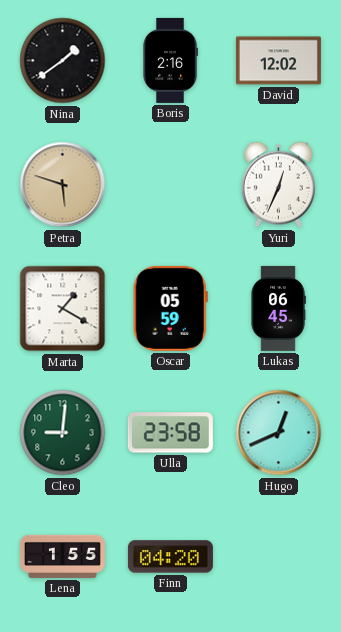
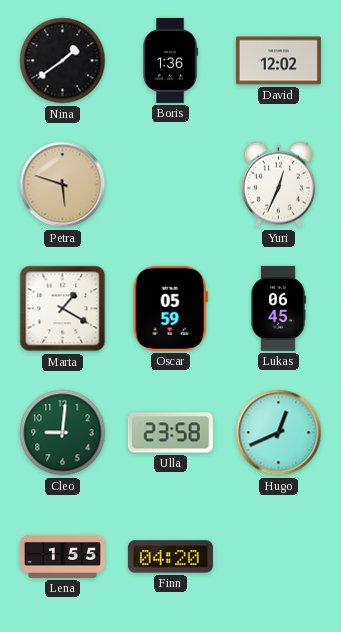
Boris: 2:16 -> 1:36 (170, 60)
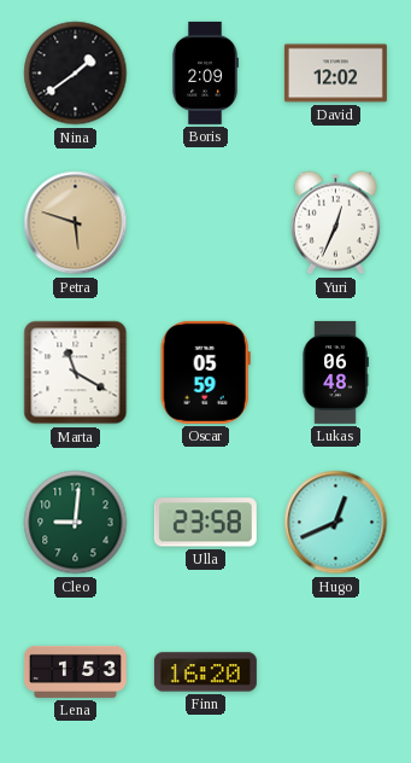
Boris: 1:36 -> 2:09 (205, 72)
Marta: 1:20 -> 11:20 (76, 373)
Lukas: 06:45 -> 06:48 (335, 372)
Lena: 1:55 -> 1:53 (75, 671)
Finn: 04:20 -> 16:20 (205, 672)
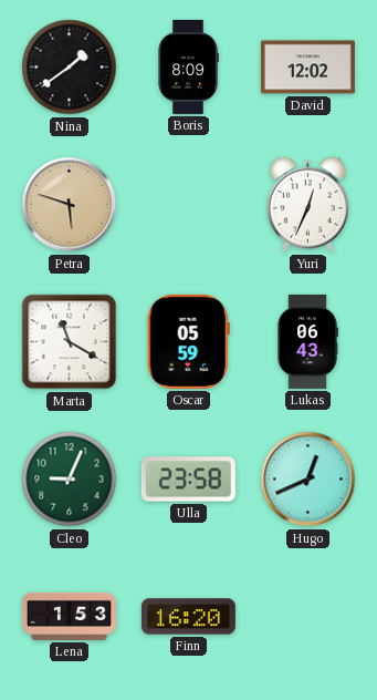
Boris: 2:09 -> 8:09 (188, 66)
Lukas: 06:48 -> 06:43 (307, 341)
Cleo: 9:01 -> 9:04 (70, 480)
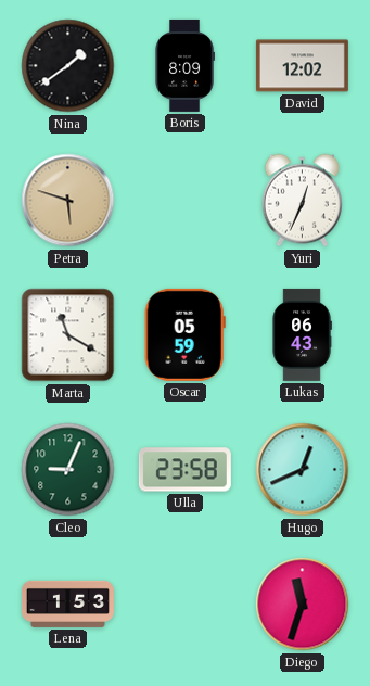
Finn: 16:20 -> none (188, 617)
Diego: none -> 11:33 (303, 605)
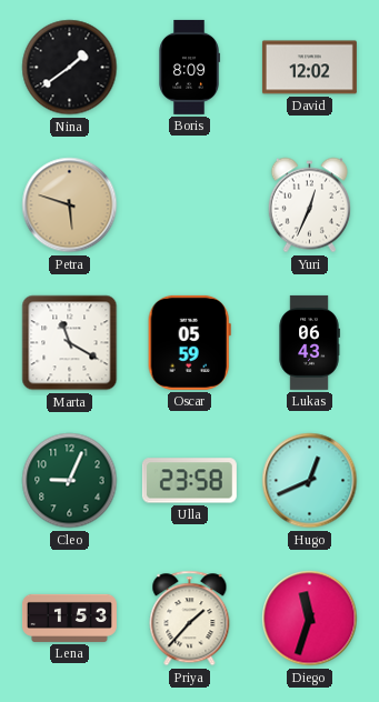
Priya: none -> 1:37 (190, 619)
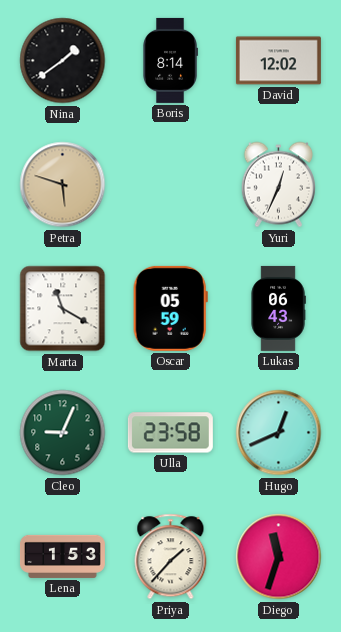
Boris: 8:09 -> 8:14 (170, 60)
